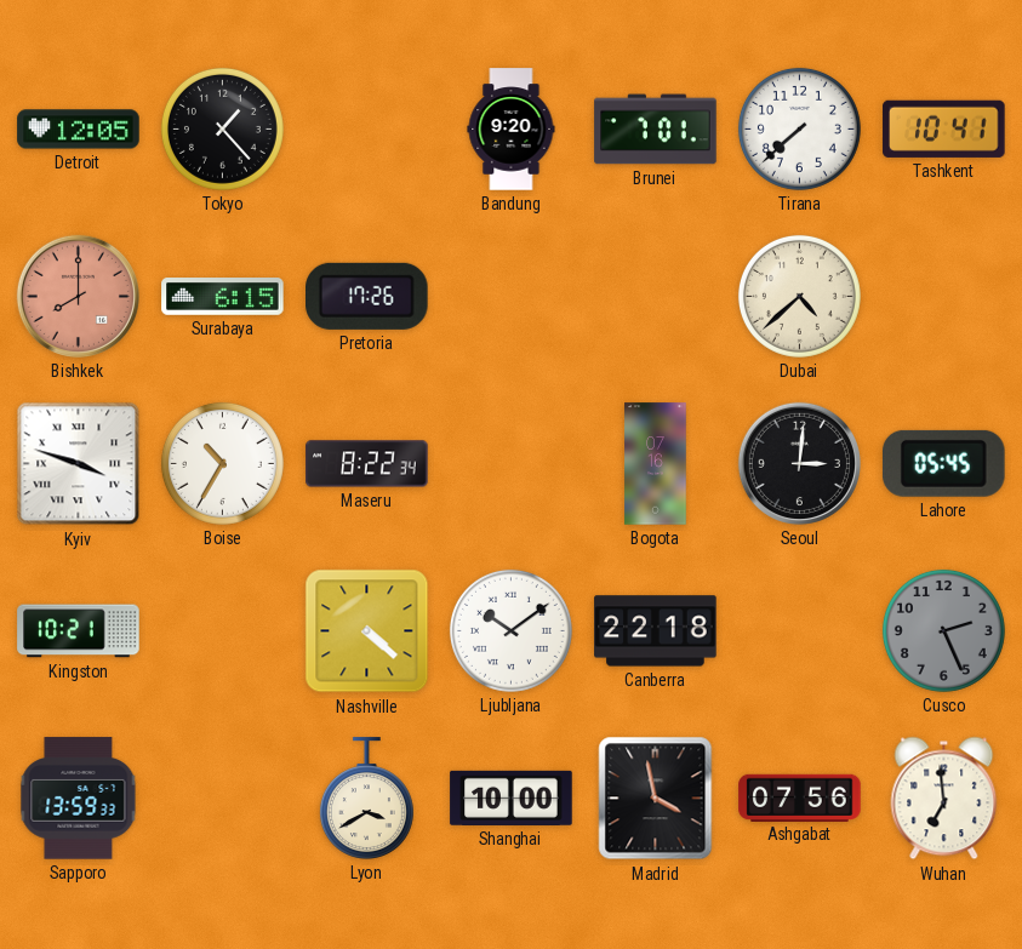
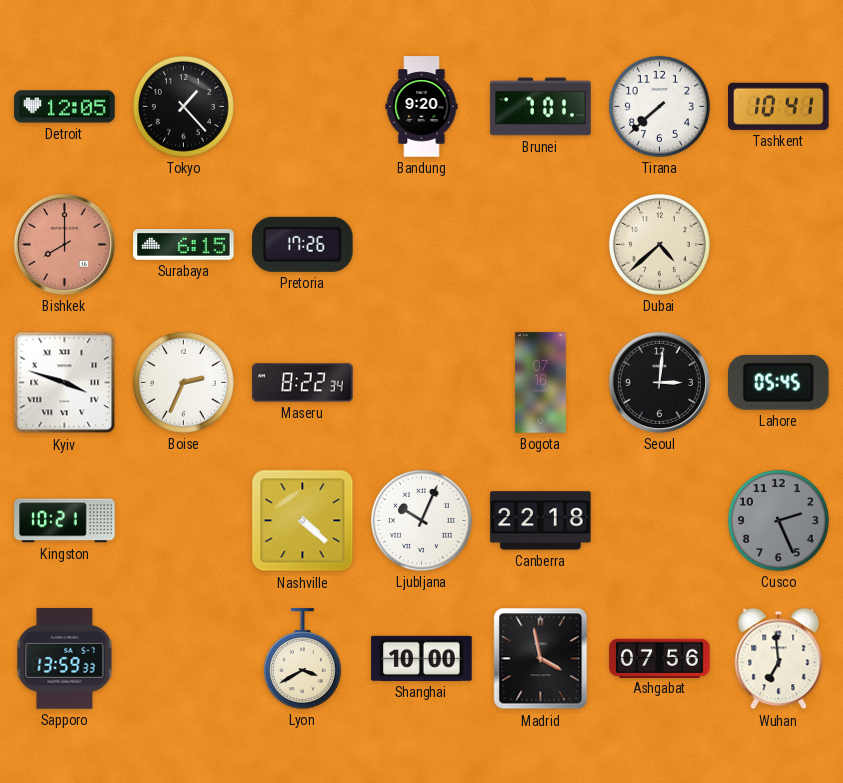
Boise: 10:35 -> 2:34 (183, 382)
Ljubljana: 10:09 -> 10:04 (421, 520)
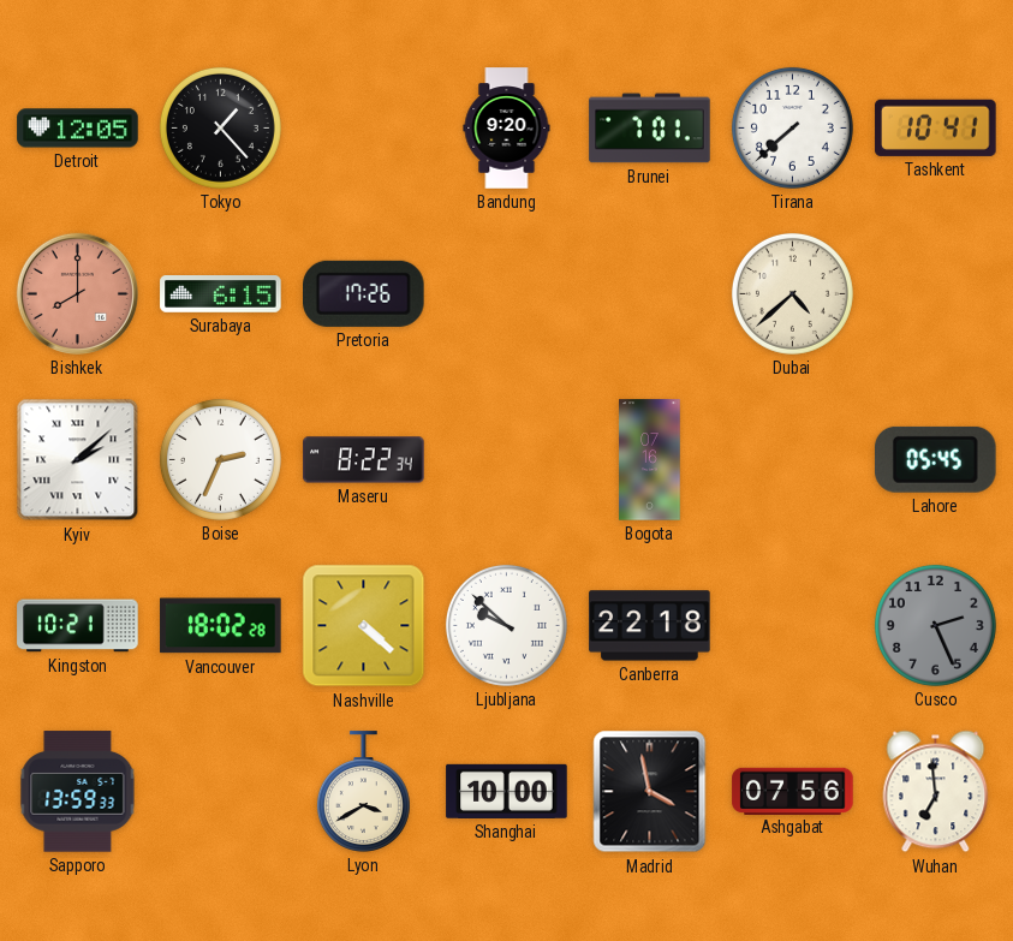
Kyiv: 3:48 -> 2:08 (78, 460)
Seoul: 3:01 -> none (659, 382)
Vancouver: none -> 18:02 (221, 626)
Ljubljana: 10:04 -> 9:52 (506, 625)
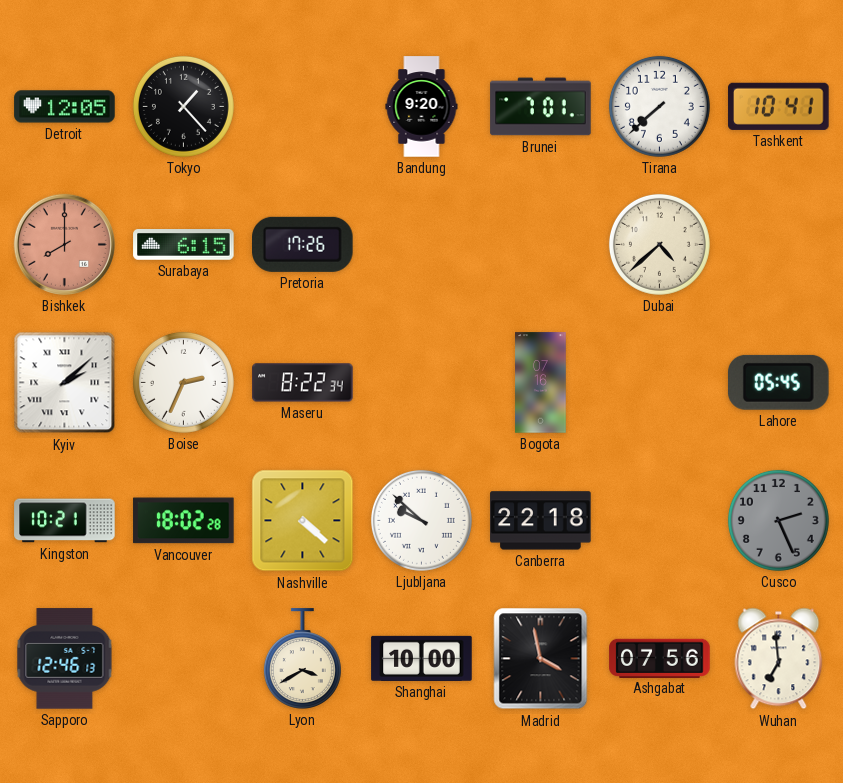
Sapporo: 13:59 -> 12:46 (65, 659)
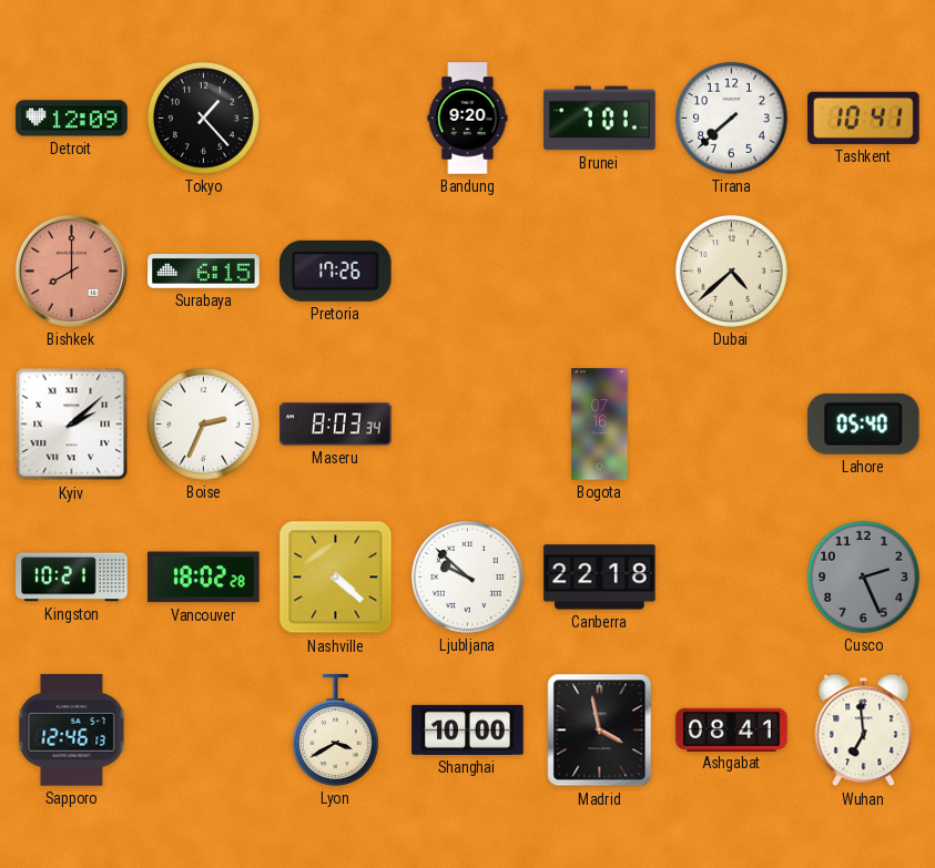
Detroit: 12:05 -> 12:09 (72, 119)
Maseru: 8:22 -> 8:03 (336, 425)
Lahore: 05:45 -> 05:40 (863, 423)
Ashgabat: 07:56 -> 08:41 (732, 729)
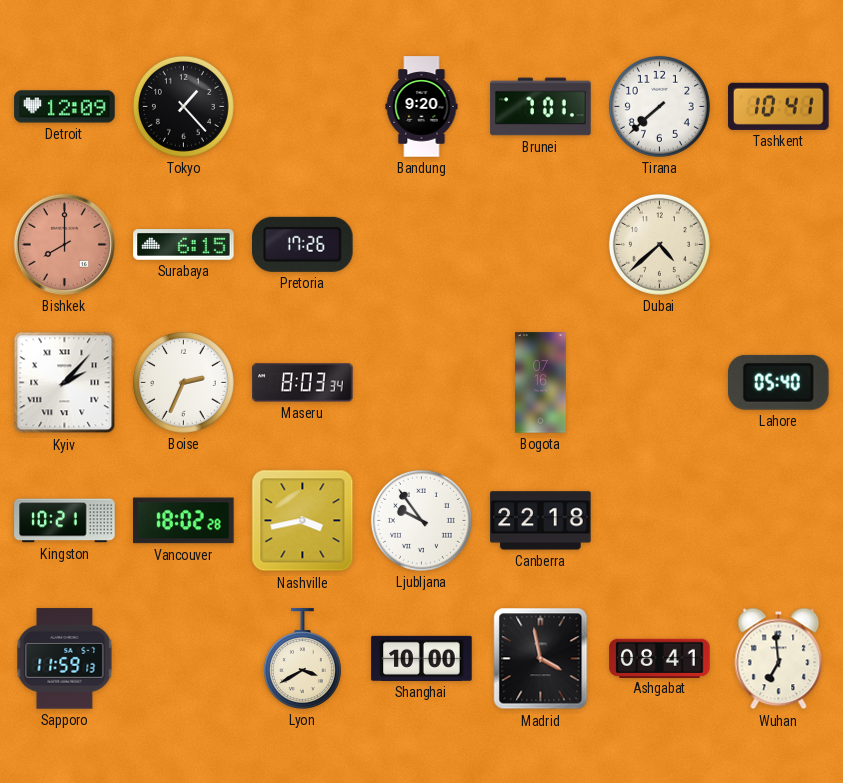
Kyiv: 2:08 -> 2:07 (65, 383)
Nashville: 4:22 -> 3:43 (303, 521)
Ljubljana: 9:52 -> 9:54 (421, 520)
Cusco: 2:26 -> none (863, 576)
Sapporo: 12:46 -> 11:59 (65, 659)
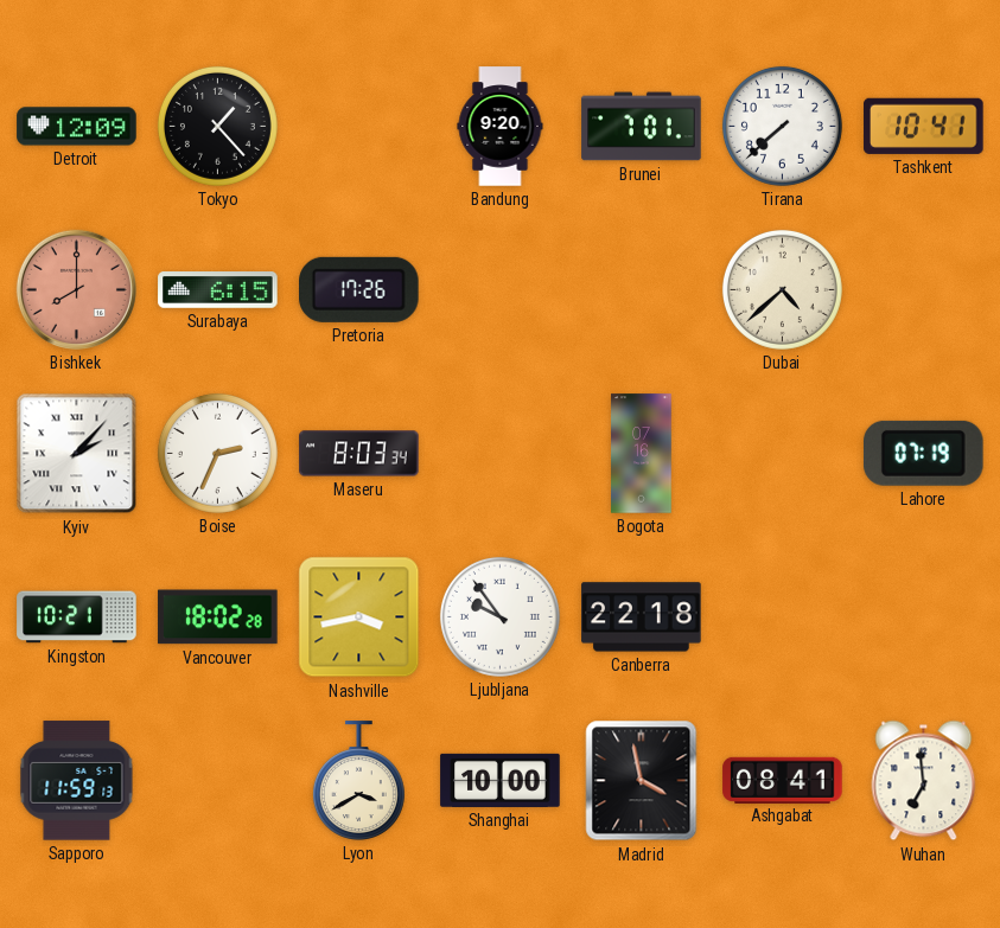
Lahore: 05:40 -> 07:19 (923, 453)
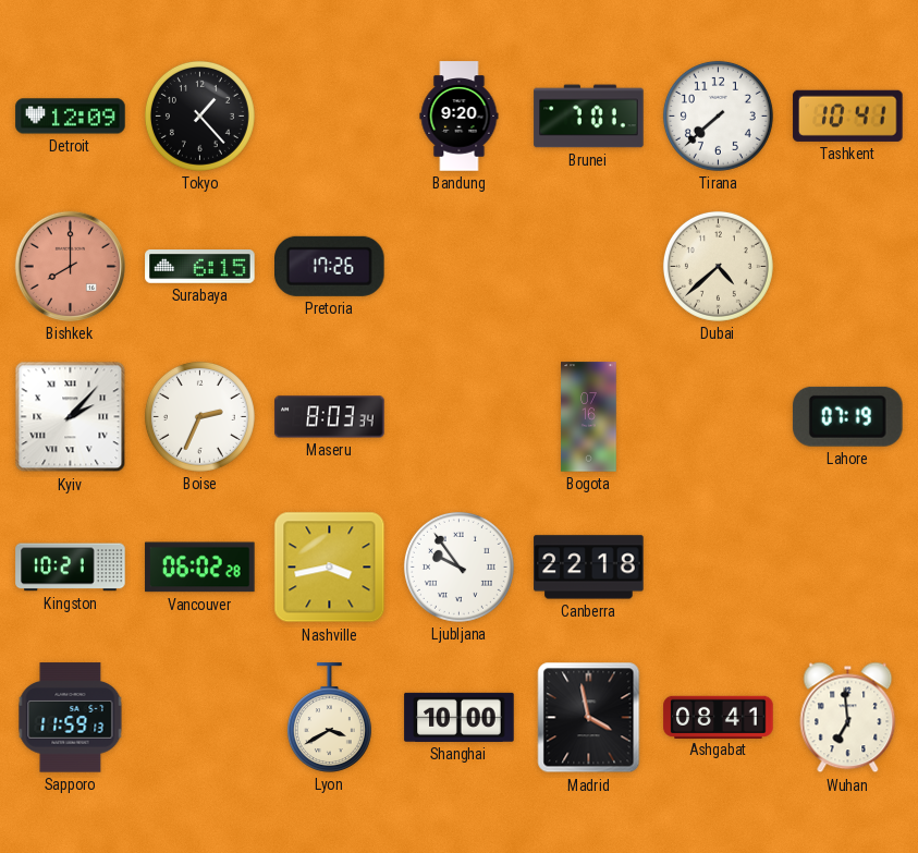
Vancouver: 18:02 -> 06:02 (200, 568)
